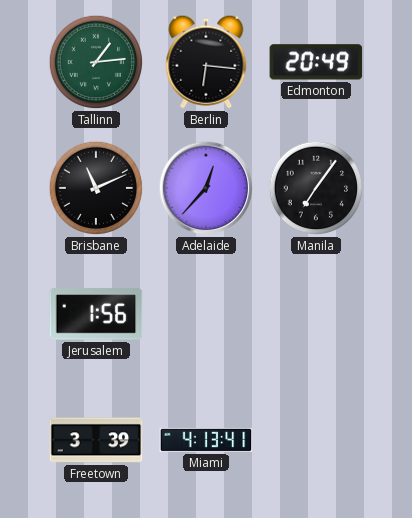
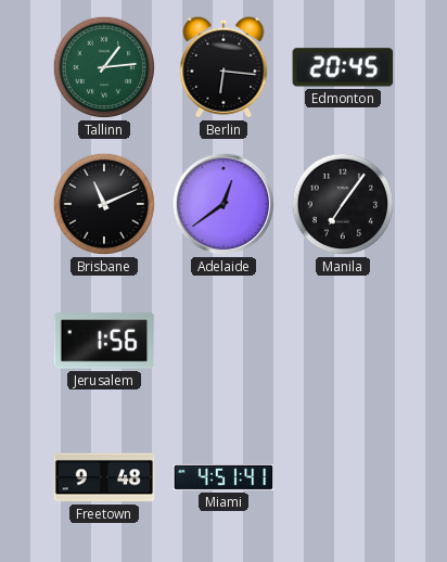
Edmonton: 20:49 -> 20:45 (343, 67)
Adelaide: 12:37 -> 12:39 (224, 204)
Freetown: 3:39 -> 9:48 (104, 477)
Miami: 4:13 -> 4:51 (224, 477)
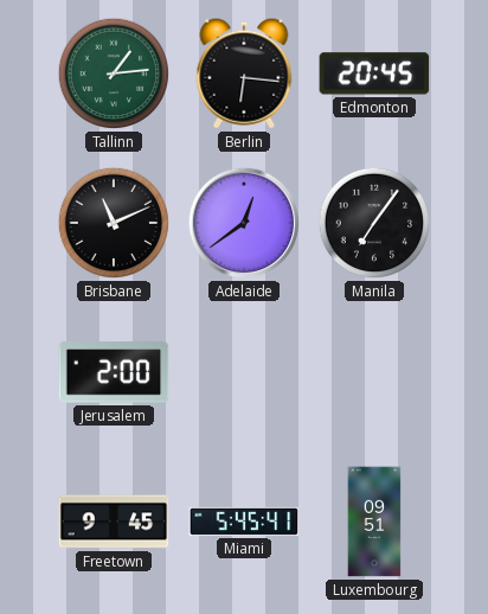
Jerusalem: 1:56 -> 2:00 (114, 372)
Freetown: 9:48 -> 9:45 (114, 522)
Miami: 4:51 -> 5:45 (244, 522)
Luxembourg: none -> 09:51 (374, 522)
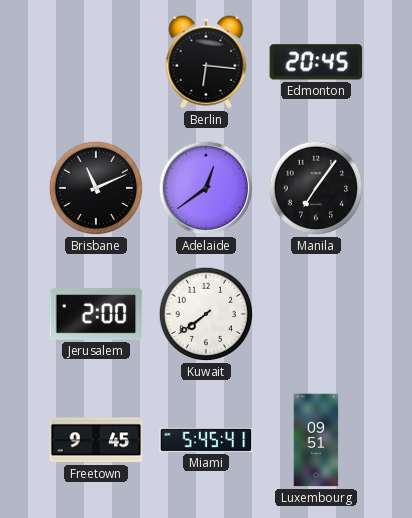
Tallinn: 1:14 -> none (114, 73)
Kuwait: none -> 7:39 (206, 314)
